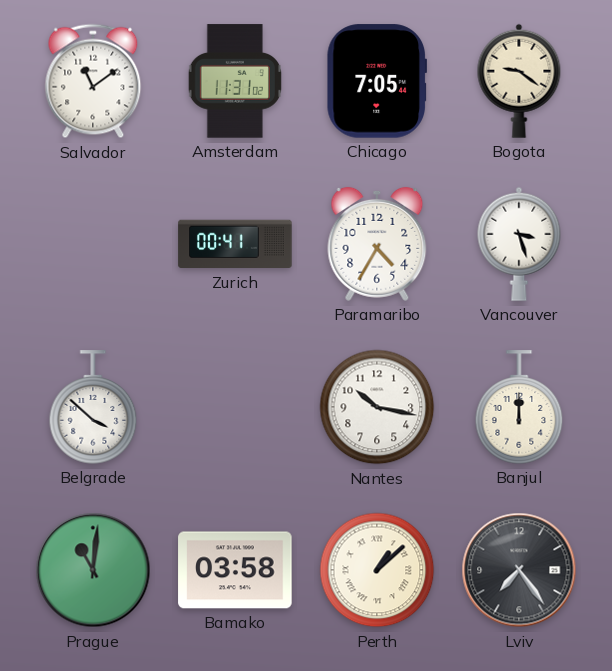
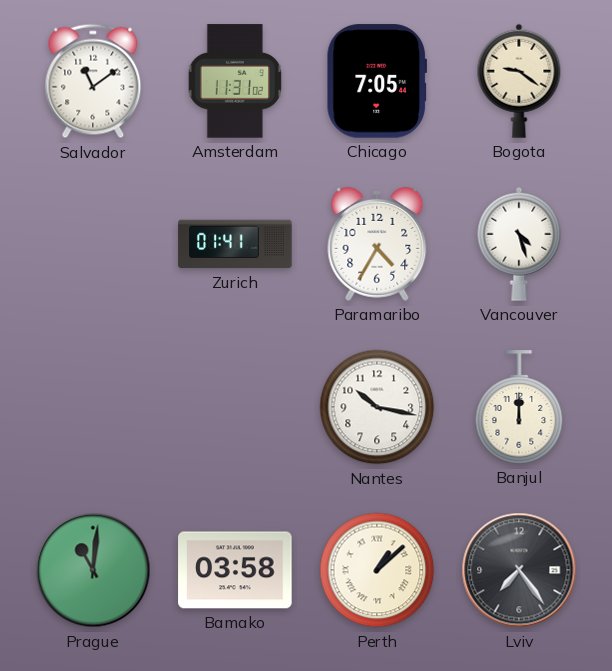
Zurich: 00:41 -> 01:41 (235, 244)
Vancouver: 3:27 -> 4:27 (519, 244)
Belgrade: 3:52 -> none (93, 407)
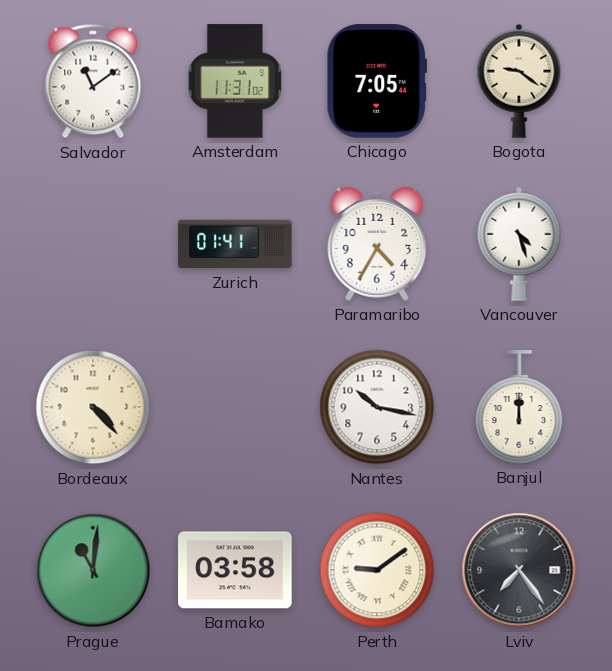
Bordeaux: none -> 4:23 (93, 407)
Perth: 1:08 -> 9:09 (377, 570)
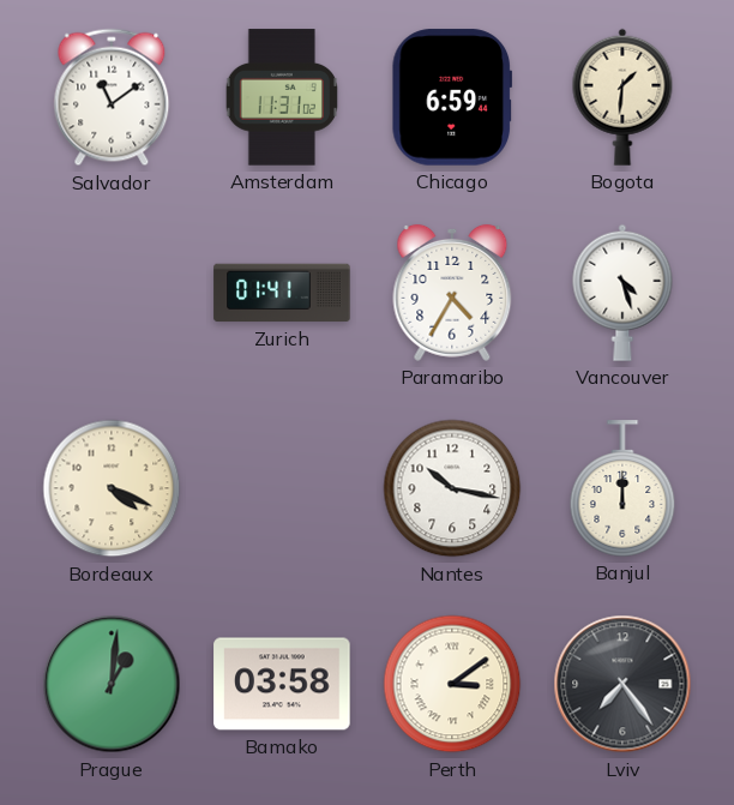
Chicago: 7:05 -> 6:59 (451, 97)
Bogota: 9:21 -> 1:31 (622, 97)
Bordeaux: 4:23 -> 4:19 (112, 488)
Prague: 11:01 -> 1:01 (112, 684)
Perth: 9:09 -> 3:09 (452, 684)
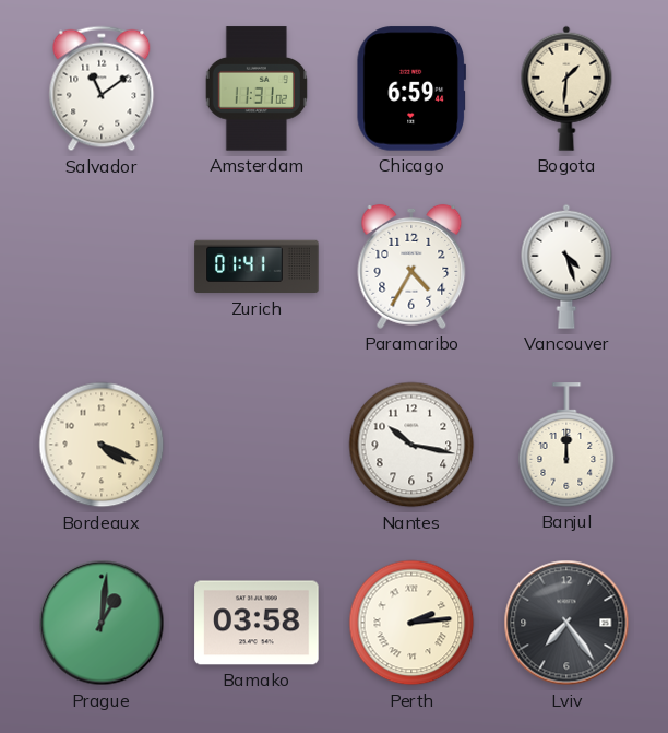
Perth: 3:09 -> 2:14 (411, 623)
